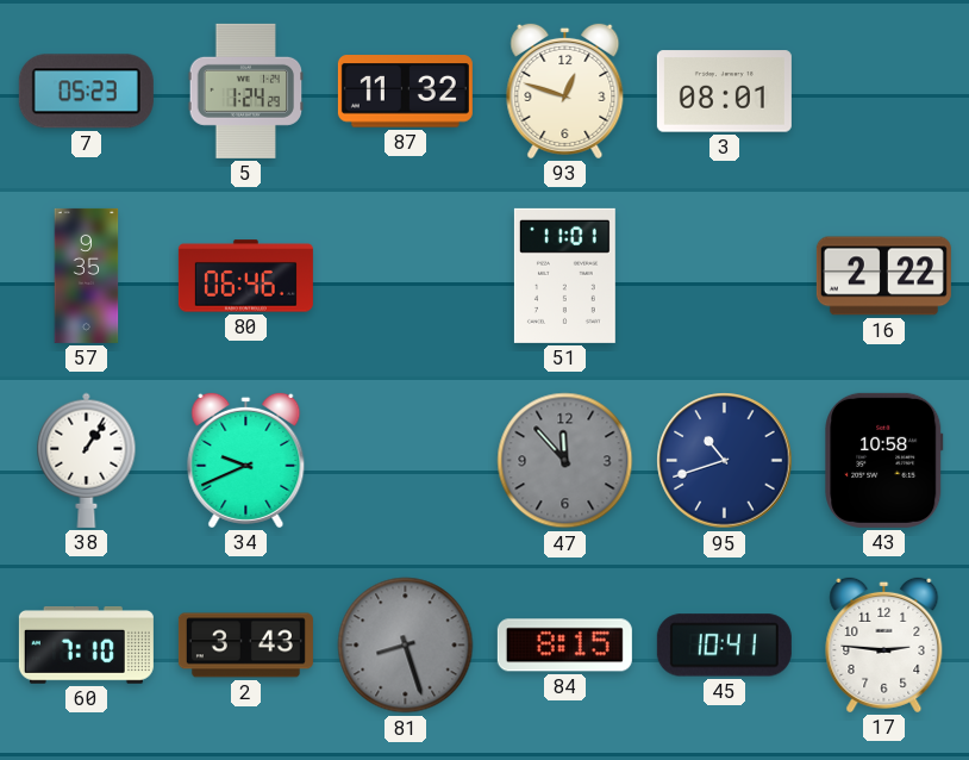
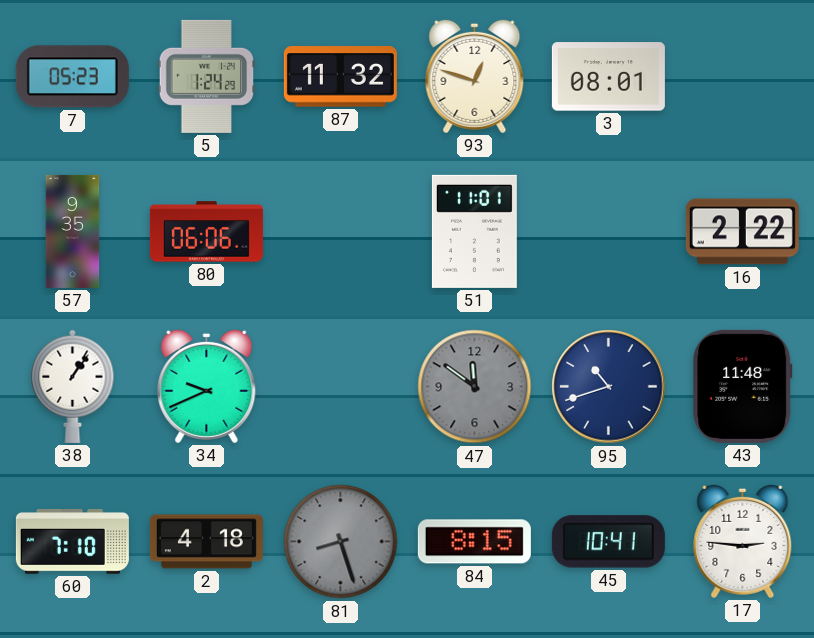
80: 06:46 -> 06:06 (206, 232)
47: 11:53 -> 11:51 (475, 387)
43: 10:58 -> 11:48 (743, 386)
2: 3:43 -> 4:18 (206, 542)
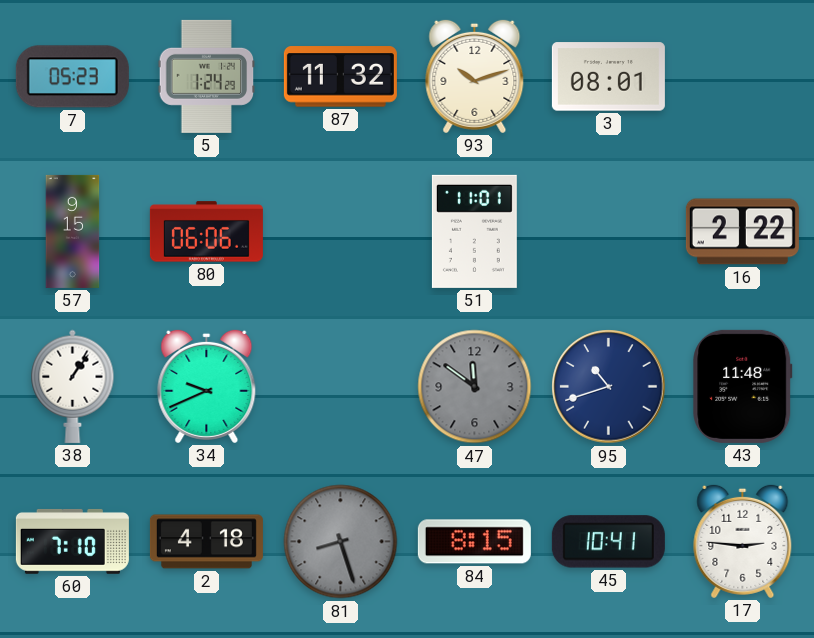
93: 12:48 -> 10:12 (475, 76)
57: 9:35 -> 9:15 (73, 231)
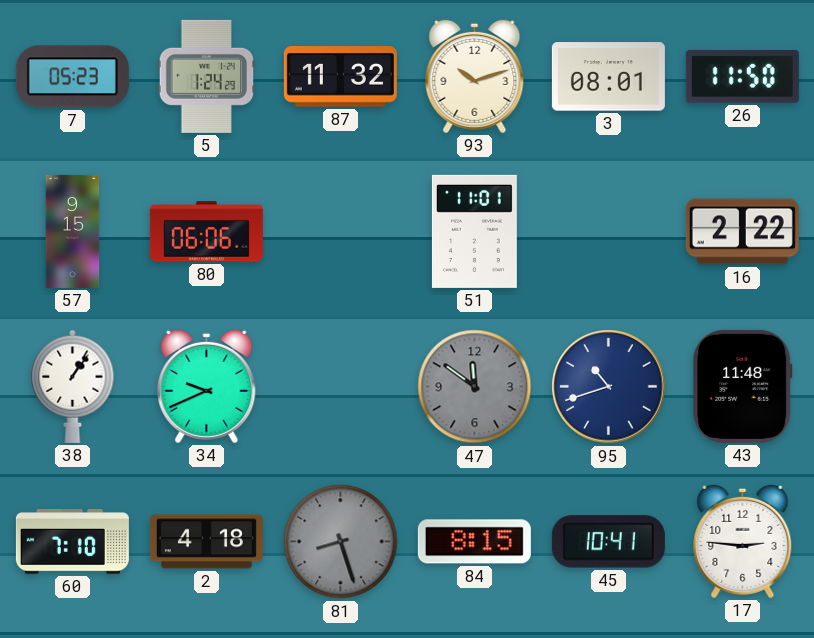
26: none -> 11:50 (742, 76)
